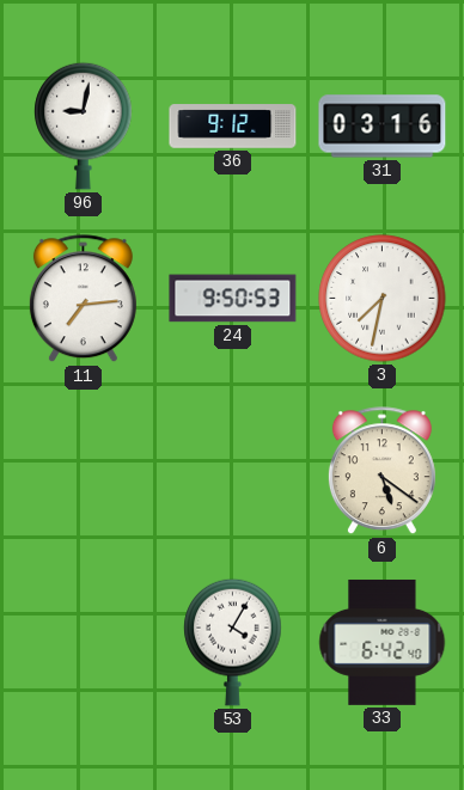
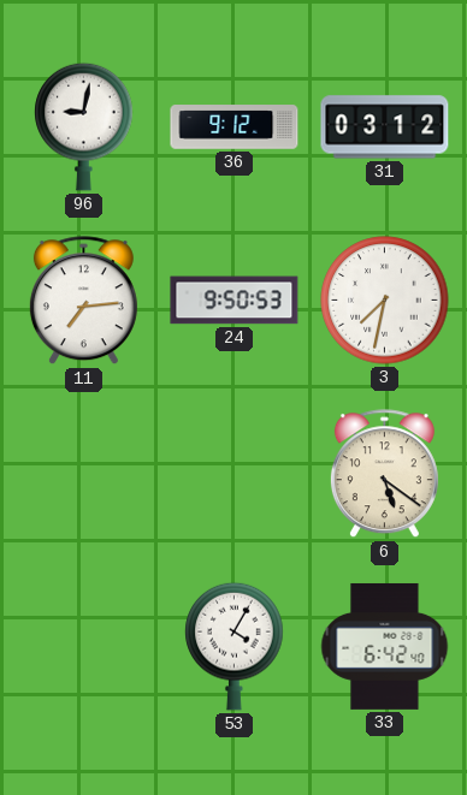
31: 03:16 -> 03:12 (385, 127)
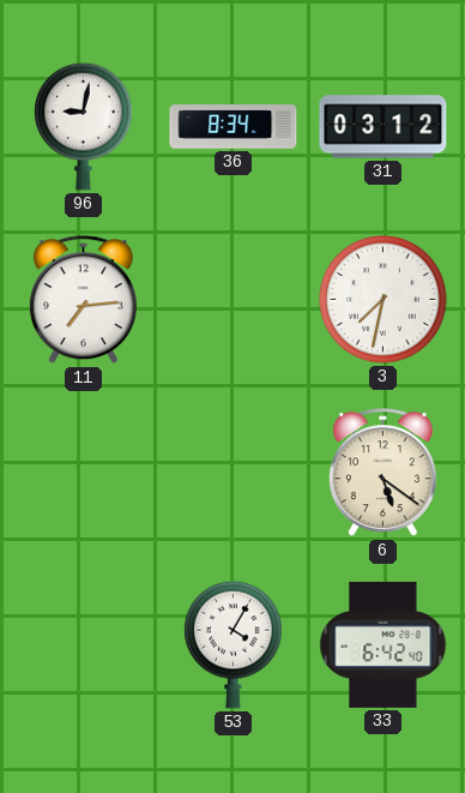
36: 9:12 -> 8:34 (234, 127)
24: 9:50 -> none (235, 301)
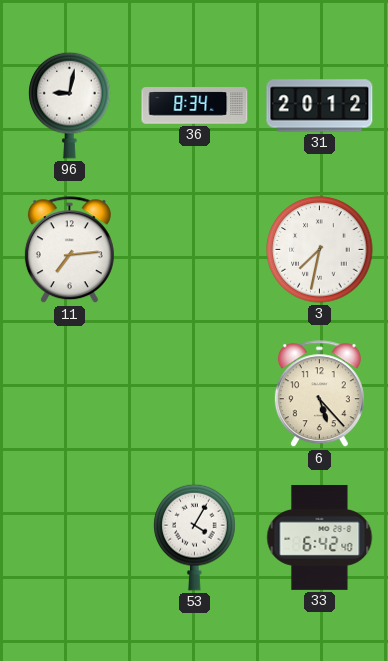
31: 03:12 -> 20:12 (320, 106)
6: 5:21 -> 5:23 (319, 394)
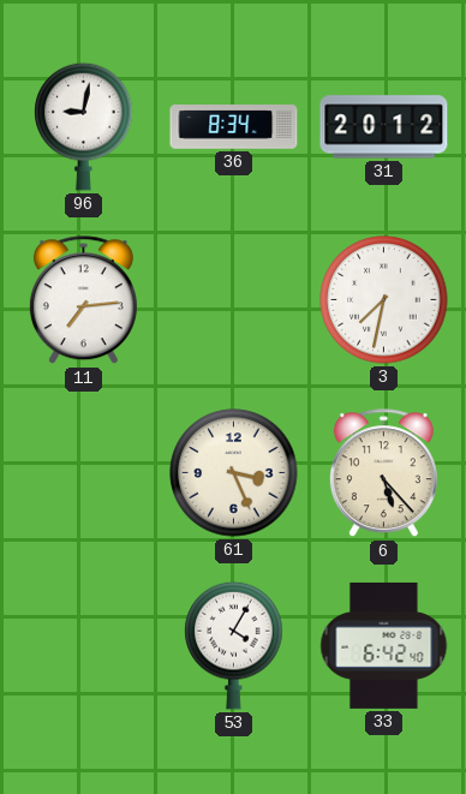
61: none -> 3:26 (234, 473)
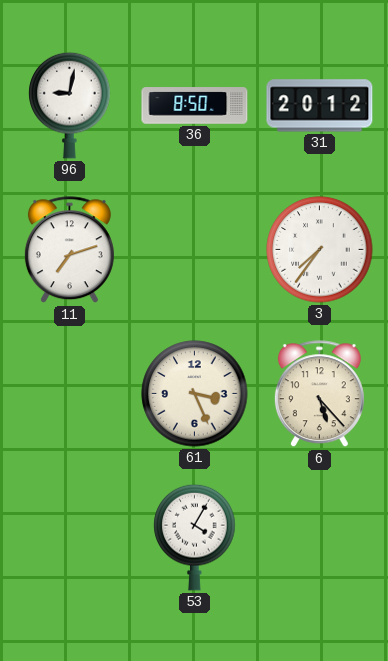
36: 8:34 -> 8:50 (195, 106)
11: 7:14 -> 7:12 (69, 250)
3: 7:32 -> 7:36 (320, 250)
33: 6:42 -> none (384, 645)
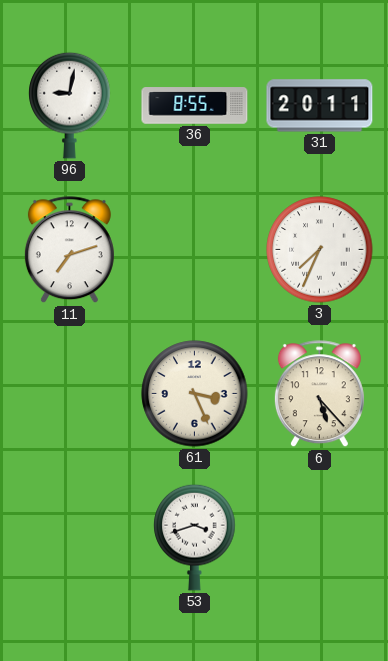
36: 8:50 -> 8:55 (195, 106)
31: 20:12 -> 20:11 (320, 106)
3: 7:36 -> 7:34 (320, 250)
53: 4:05 -> 3:42 (195, 537)
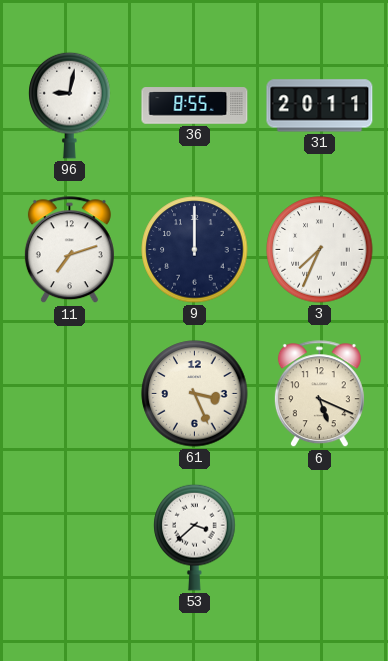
9: none -> 12:00 (195, 250)
6: 5:23 -> 5:19 (319, 394)
53: 3:42 -> 3:38 (195, 537)
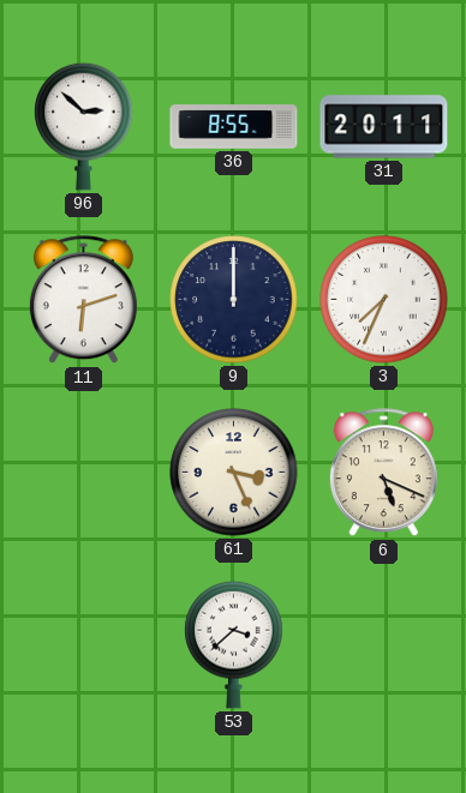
96: 9:02 -> 2:52 (84, 126)
11: 7:12 -> 6:12 (83, 300)
